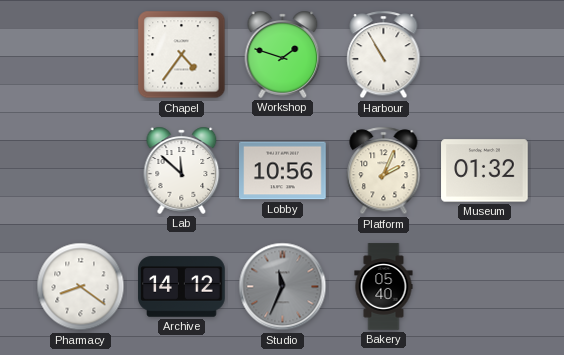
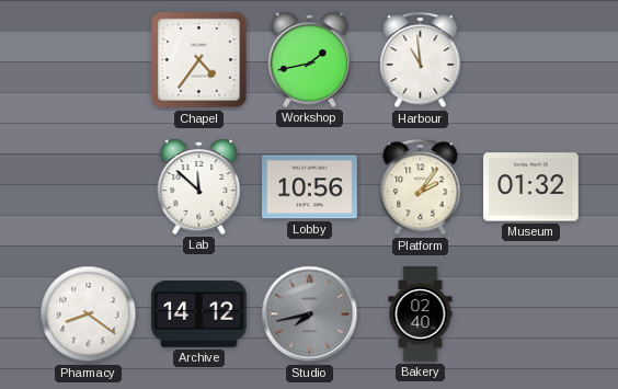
Workshop: 1:48 -> 1:43 (310, 59)
Harbour: 10:55 -> 10:59 (421, 60)
Platform: 2:04 -> 2:06 (421, 187)
Studio: 11:34 -> 7:43 (310, 314)
Bakery: 05:40 -> 02:40 (421, 314)
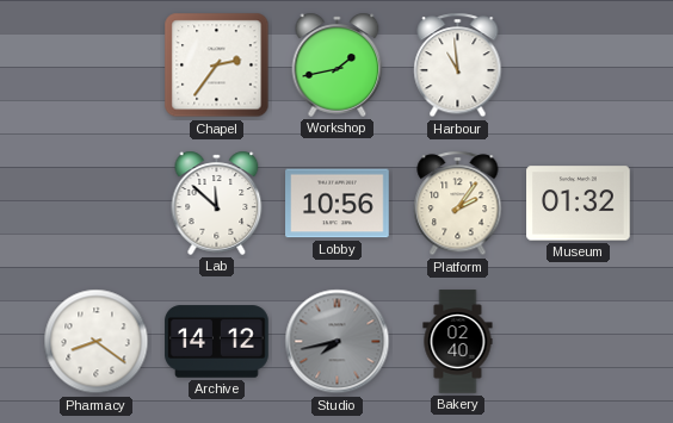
Chapel: 4:36 -> 2:36 (217, 66)
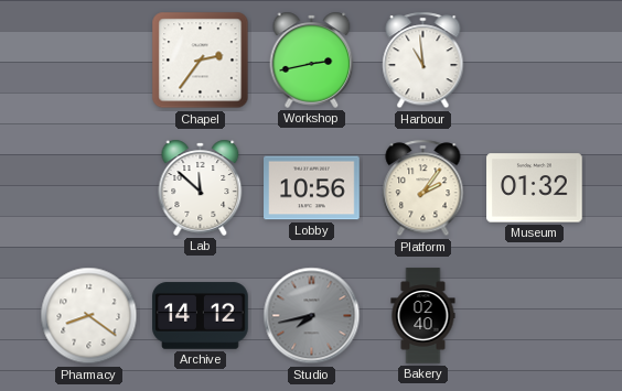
Workshop: 1:43 -> 2:43 (312, 59)
